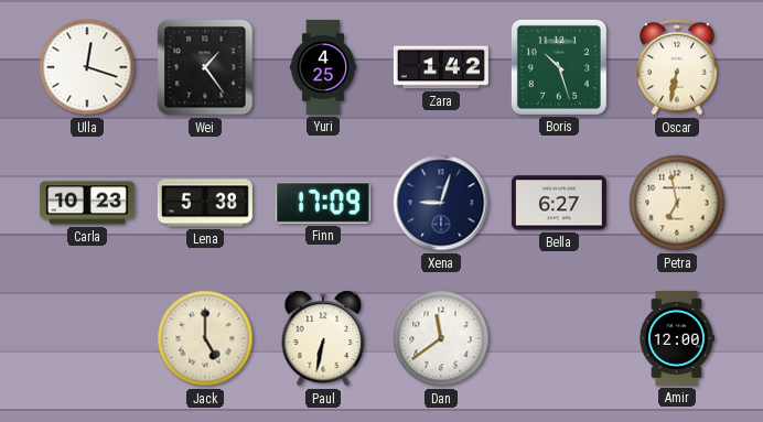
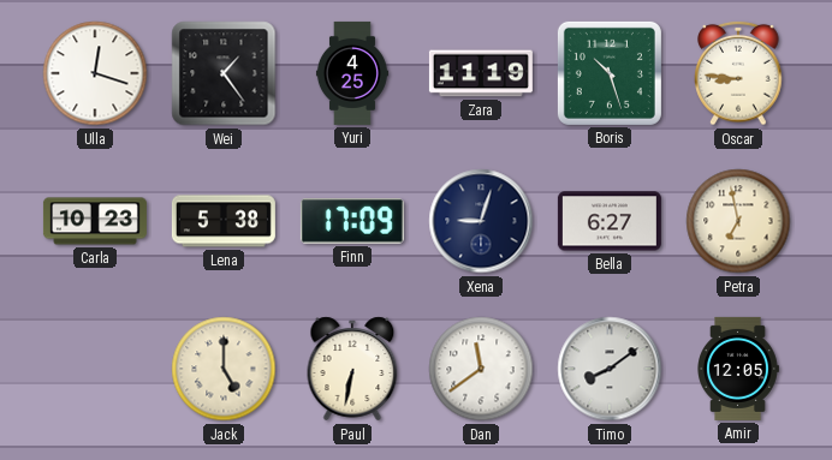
Zara: 1:42 -> 11:19 (481, 73)
Oscar: 6:32 -> 8:46 (738, 73)
Timo: none -> 8:09 (610, 369)
Amir: 12:00 -> 12:05 (738, 369)
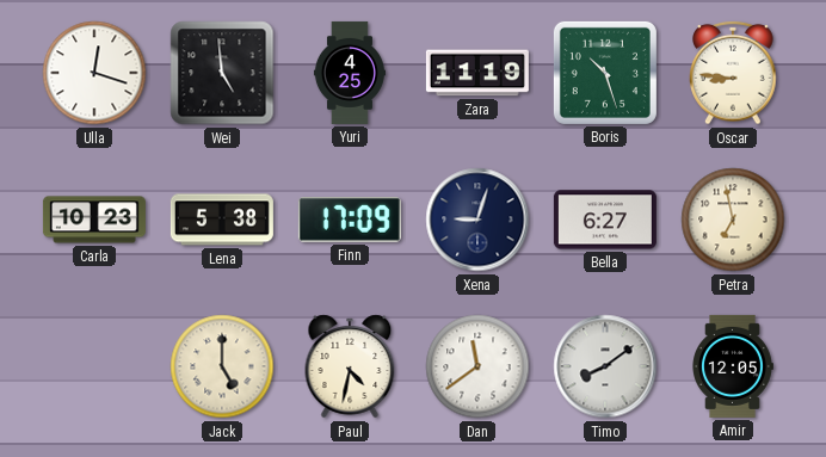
Wei: 1:24 -> 4:59 (222, 73)
Paul: 6:32 -> 4:32 (350, 366)
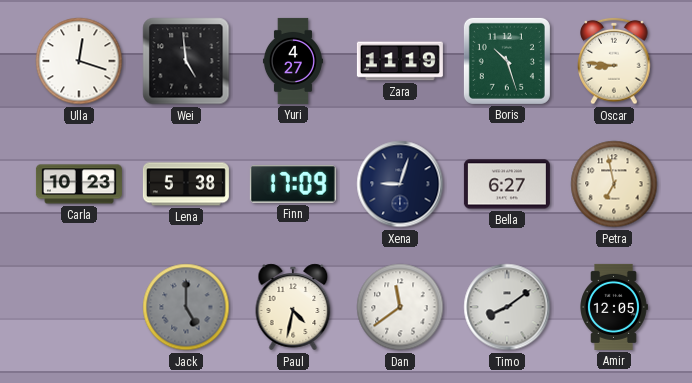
Yuri: 4:25 -> 4:27 (293, 61)
Jack dial: cream -> grey (186, 307)
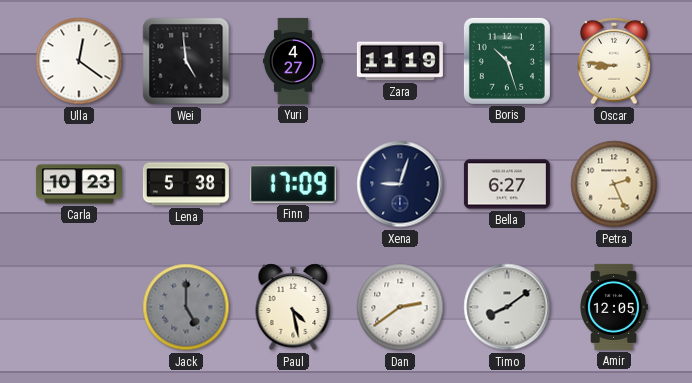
Ulla: 12:18 -> 12:21 (79, 61)
Petra: 6:58 -> 2:26 (614, 184)
Paul: 4:32 -> 4:28 (293, 307)
Dan: 11:39 -> 2:39 (400, 307)
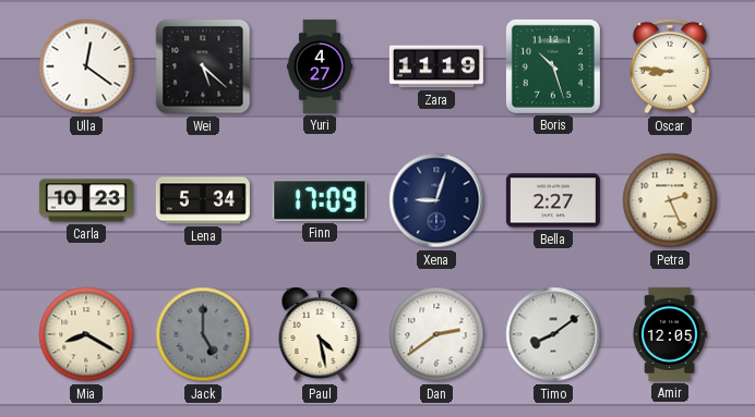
Wei: 4:59 -> 5:22 (203, 66)
Lena: 5:38 -> 5:34 (203, 200)
Bella: 6:27 -> 2:27 (553, 200)
Mia: none -> 8:20 (86, 334)
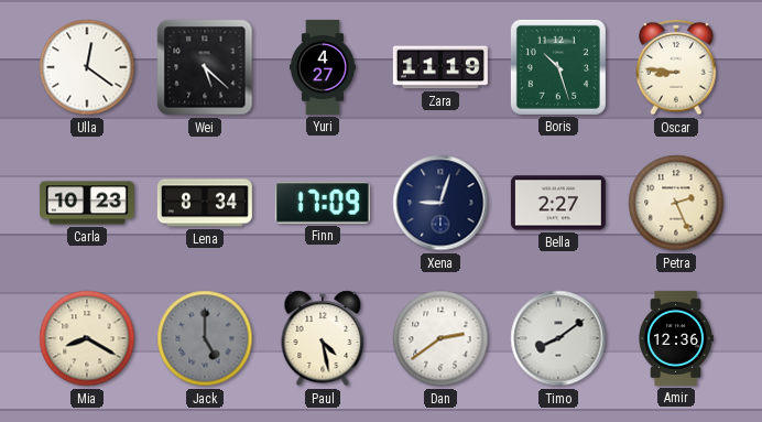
Lena: 5:34 -> 8:34 (205, 203)
Amir: 12:05 -> 12:36 (676, 338)
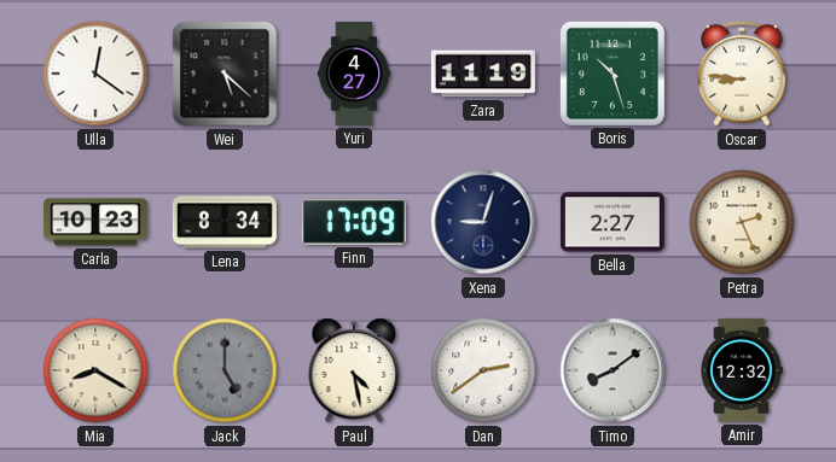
Amir: 12:36 -> 12:32 (742, 370)
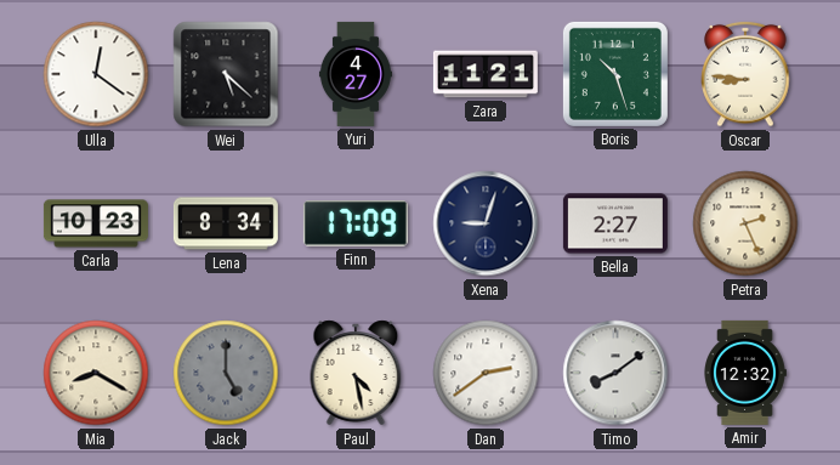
Zara: 11:19 -> 11:21 (486, 74)
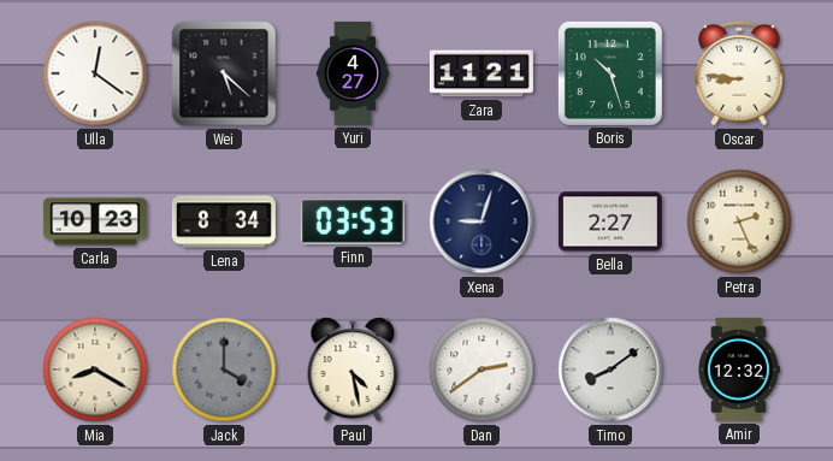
Finn: 17:09 -> 03:53 (353, 223)
Jack: 5:00 -> 4:00 (224, 370)
